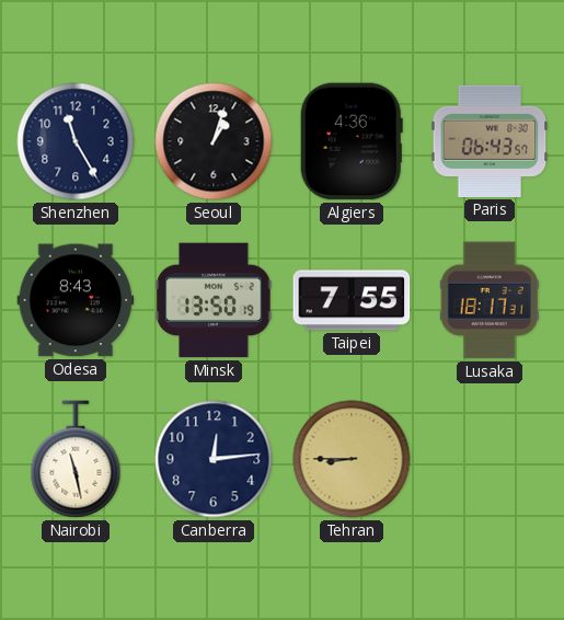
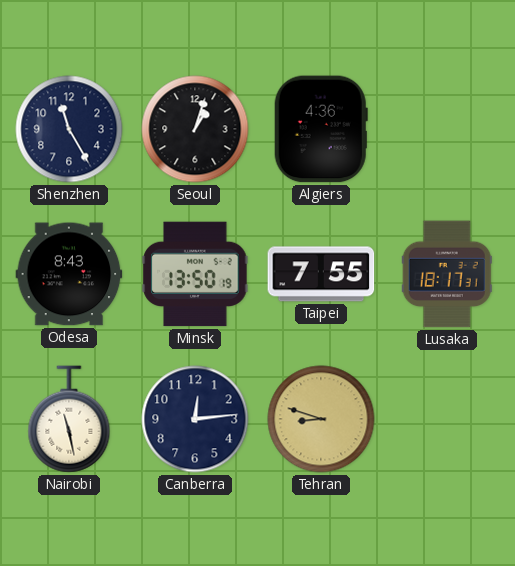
Paris: 06:43 -> none (490, 141)
Tehran: 8:45 -> 8:48 (321, 419)
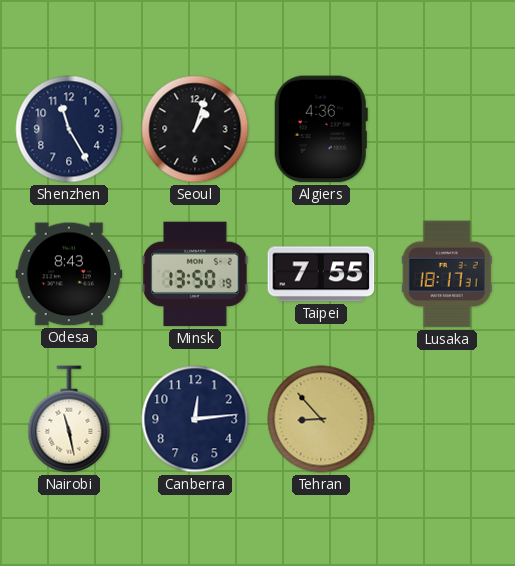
Tehran: 8:48 -> 8:53 (321, 419)
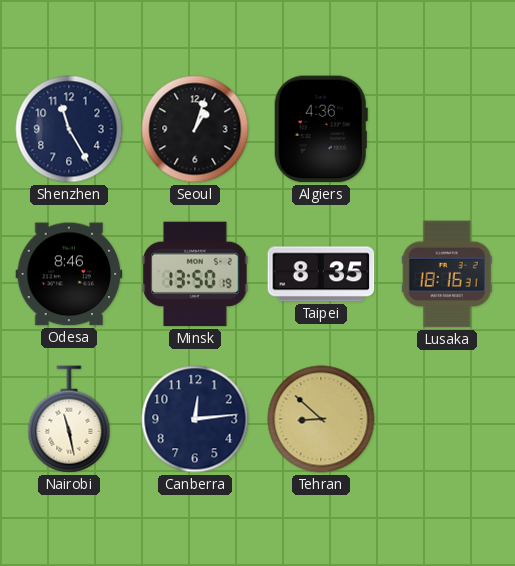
Odesa: 8:43 -> 8:46 (69, 274)
Taipei: 7:55 -> 8:35 (321, 274)
Lusaka: 18:17 -> 18:16 (447, 274)
Tehran: 8:53 -> 8:52 (321, 419)
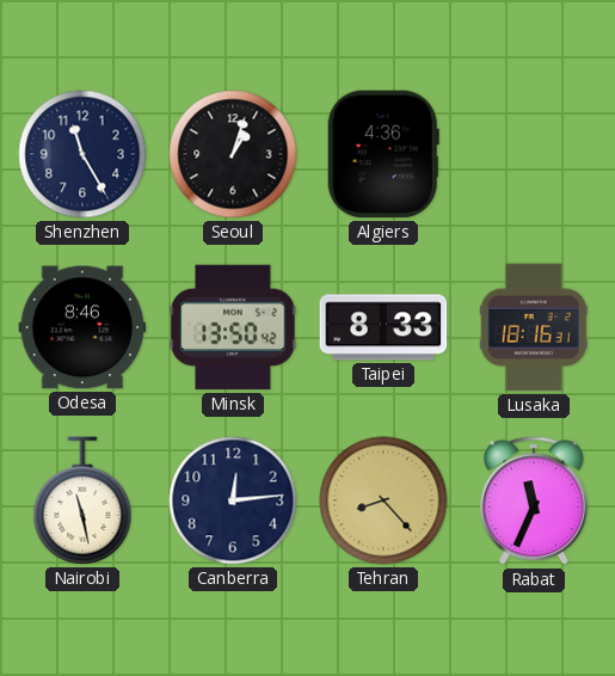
Minsk: 13:50:19 -> 13:50:42 (233, 327)
Taipei: 8:35 -> 8:33 (383, 327)
Tehran: 8:52 -> 8:23 (383, 500)
Rabat: none -> 11:34 (535, 502)
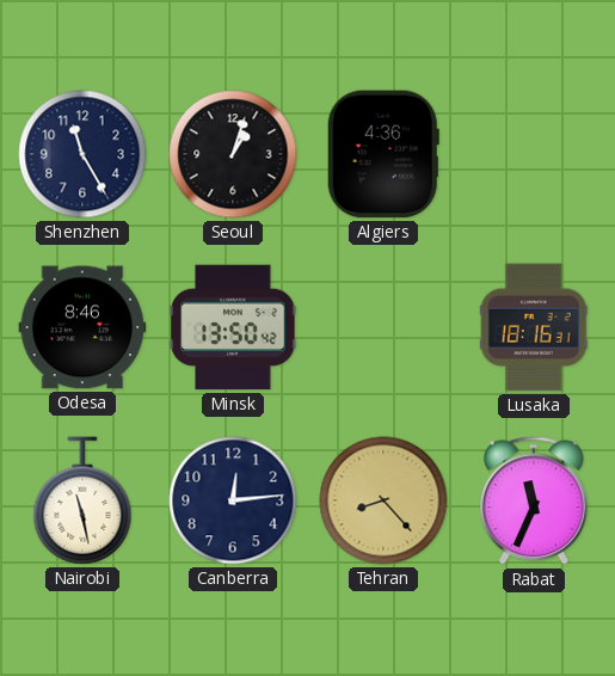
Taipei: 8:33 -> none (383, 327)
